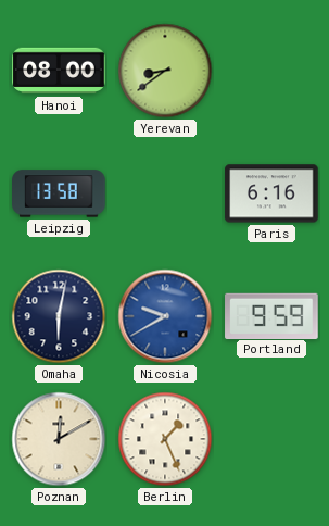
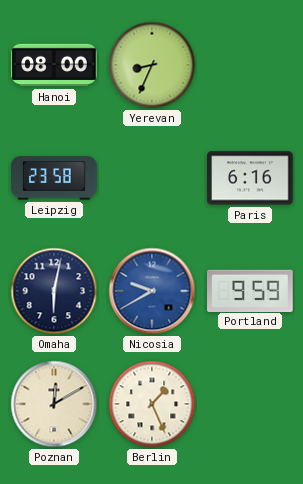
Yerevan: 8:39 -> 8:34 (152, 65)
Leipzig: 13:58 -> 23:58 (54, 178)
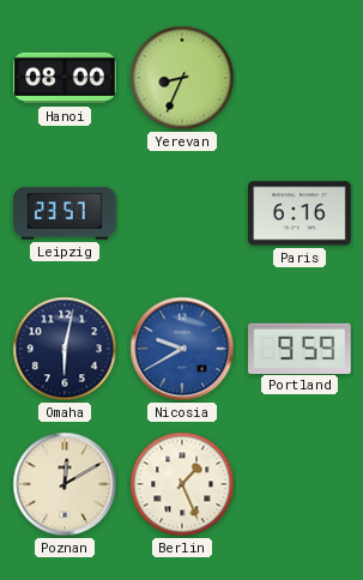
Leipzig: 23:58 -> 23:57 (65, 213)
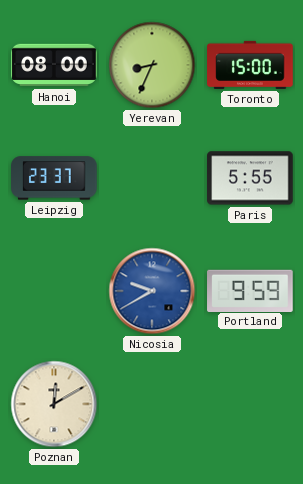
Toronto: none -> 15:00 (250, 65)
Leipzig: 23:57 -> 23:37 (54, 178)
Paris: 6:16 -> 5:55 (250, 178)
Omaha: 6:02 -> none (65, 349)
Berlin: 1:26 -> none (182, 484)
